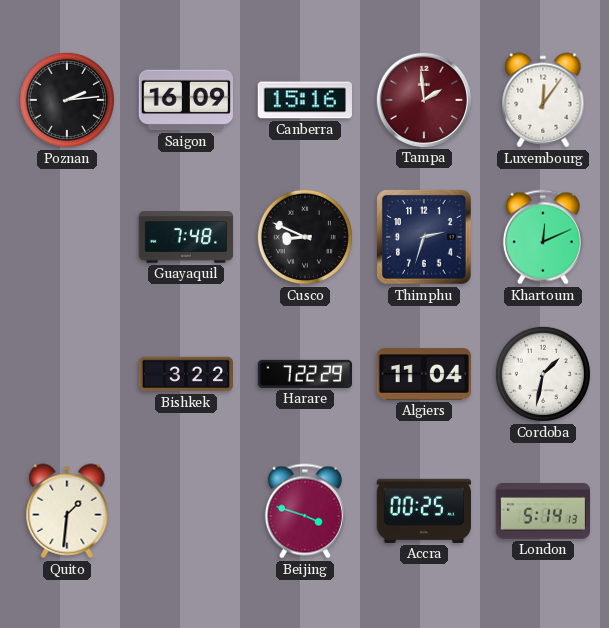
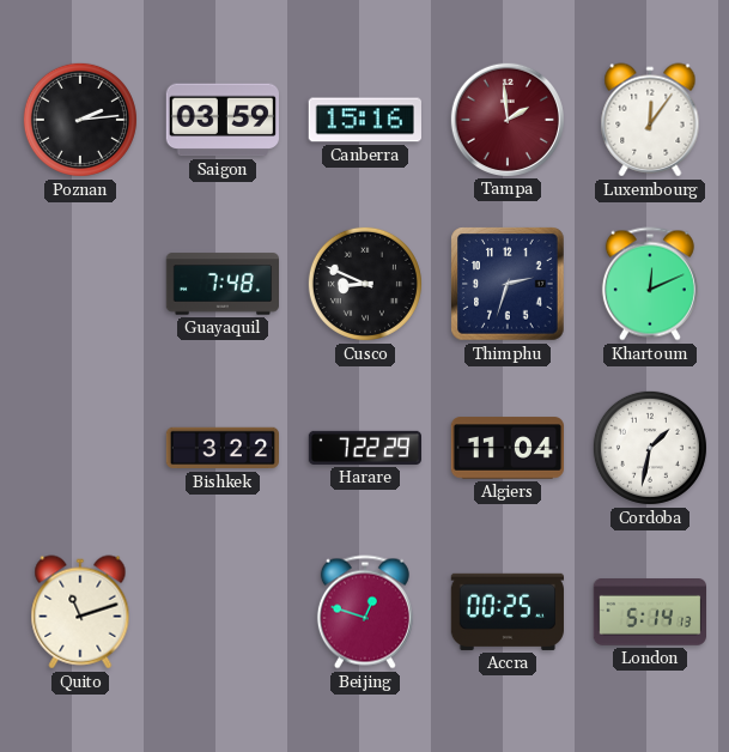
Saigon: 16:09 -> 03:59 (223, 120)
Quito: 1:31 -> 11:12 (80, 612)
Beijing: 3:48 -> 12:48 (365, 612)
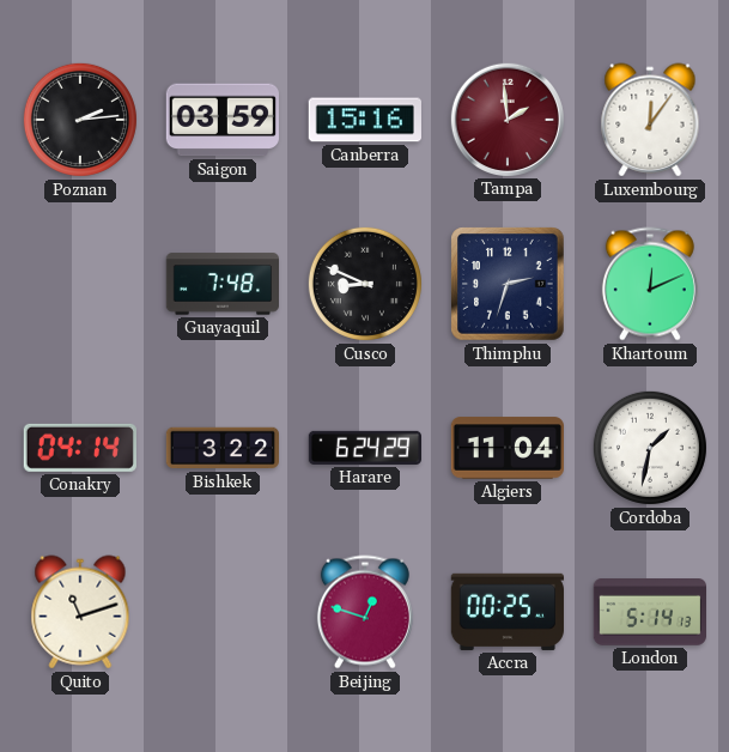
Conakry: none -> 04:14 (80, 448)
Harare: 7:22 -> 6:24 (364, 448)
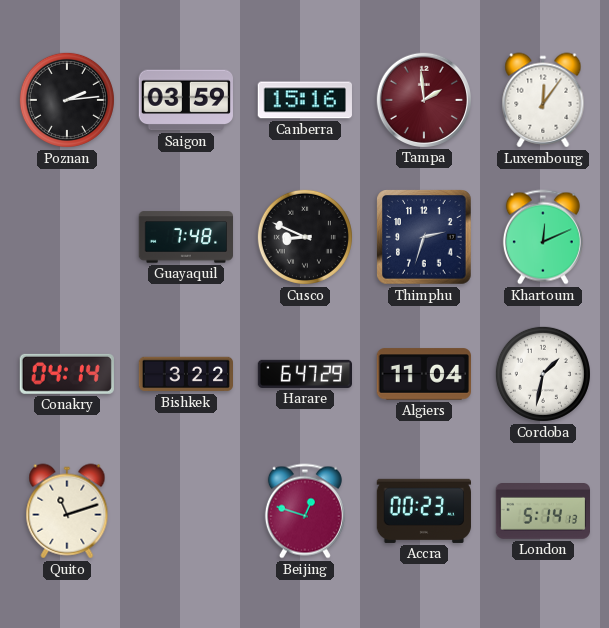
Harare: 6:24 -> 6:47 (304, 374)
Accra: 00:25 -> 00:23 (424, 511)
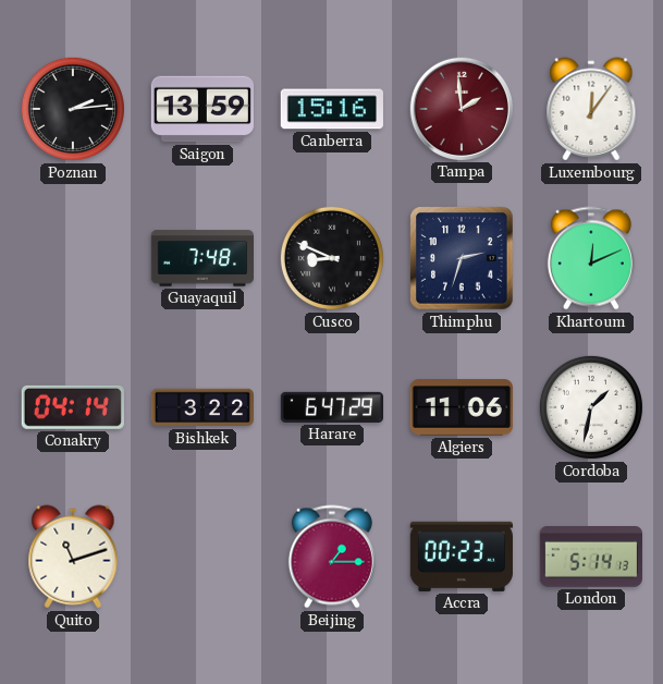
Saigon: 03:59 -> 13:59 (202, 109)
Algiers: 11:04 -> 11:06 (461, 407)
Beijing: 12:48 -> 1:15 (332, 557)
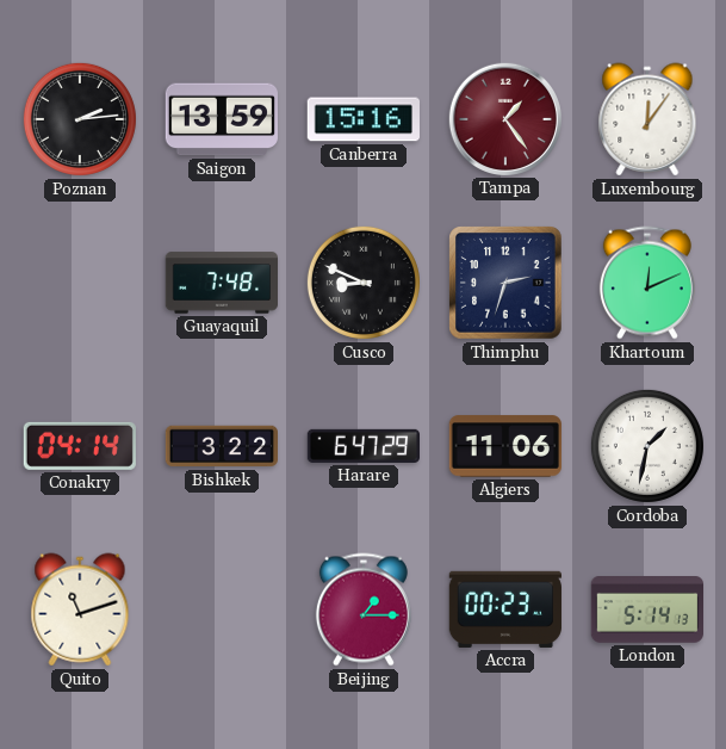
Tampa: 1:59 -> 1:24 (504, 118)
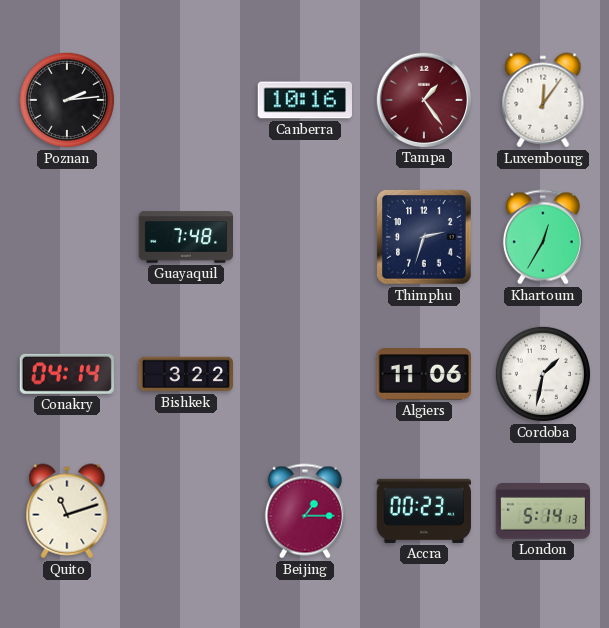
Saigon: 13:59 -> none (222, 119)
Canberra: 15:16 -> 10:16 (305, 100)
Cusco: 8:49 -> none (364, 283)
Khartoum: 12:11 -> 12:35 (543, 237)
Harare: 6:47 -> none (362, 446)
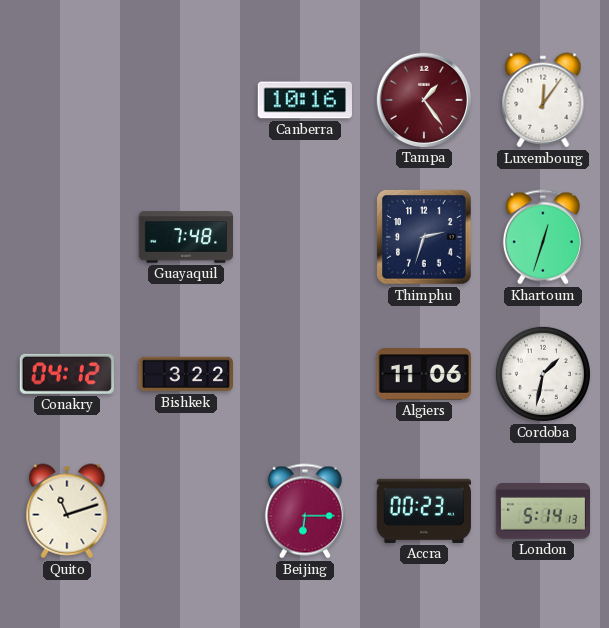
Poznan: 2:14 -> none (67, 100)
Khartoum: 12:35 -> 12:33 (543, 237)
Conakry: 04:14 -> 04:12 (67, 374)
Beijing: 1:15 -> 6:15 (305, 511)
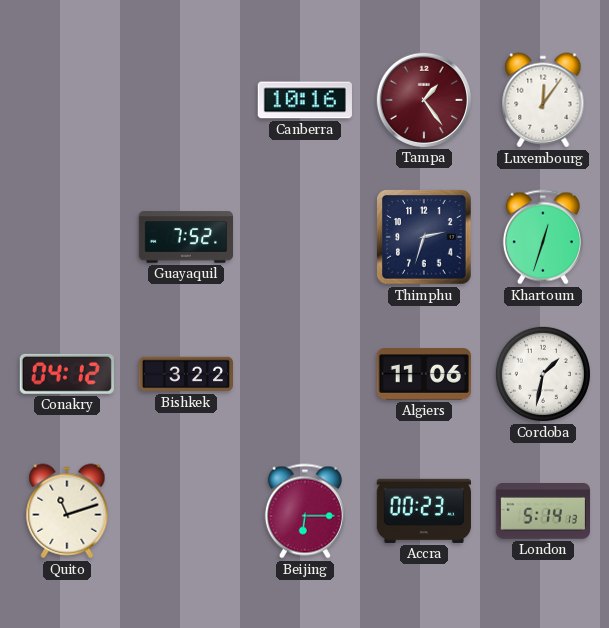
Guayaquil: 7:48 -> 7:52 (185, 237)
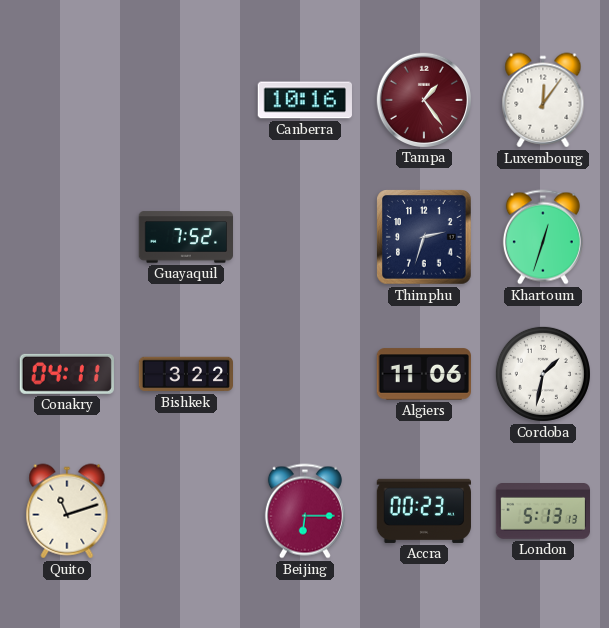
Conakry: 04:12 -> 04:11 (67, 374)
London: 5:14 -> 5:13 (542, 512)
